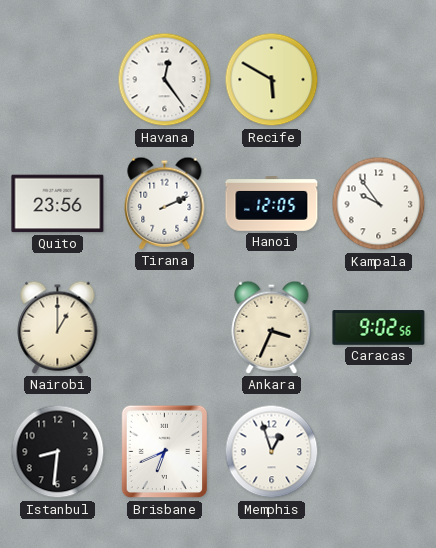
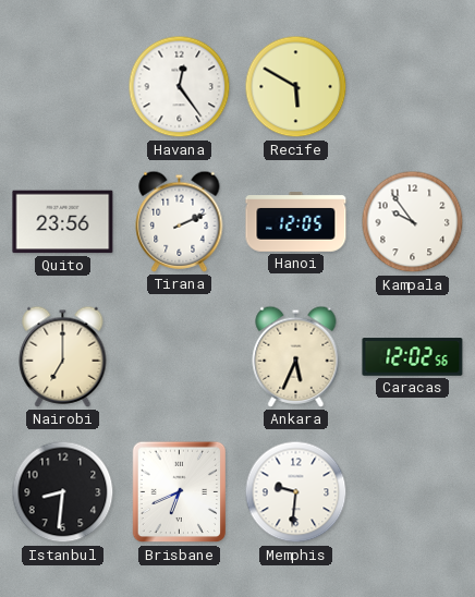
Nairobi: 1:00 -> 7:00 (63, 356)
Ankara: 3:34 -> 5:34 (296, 356)
Caracas: 9:02 -> 12:02 (413, 357)
Memphis: 12:57 -> 9:31 (296, 492)
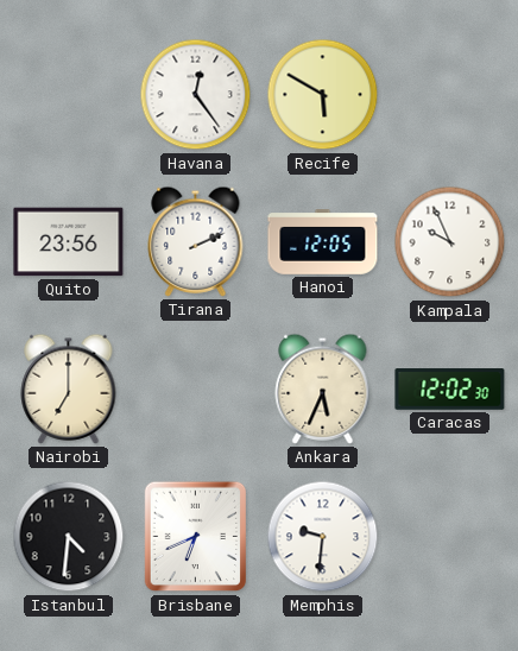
Kampala: 9:54 -> 9:56 (450, 242)
Caracas: 12:02:56 -> 12:02:30 (450, 390)
Istanbul: 8:31 -> 4:31 (69, 537)
